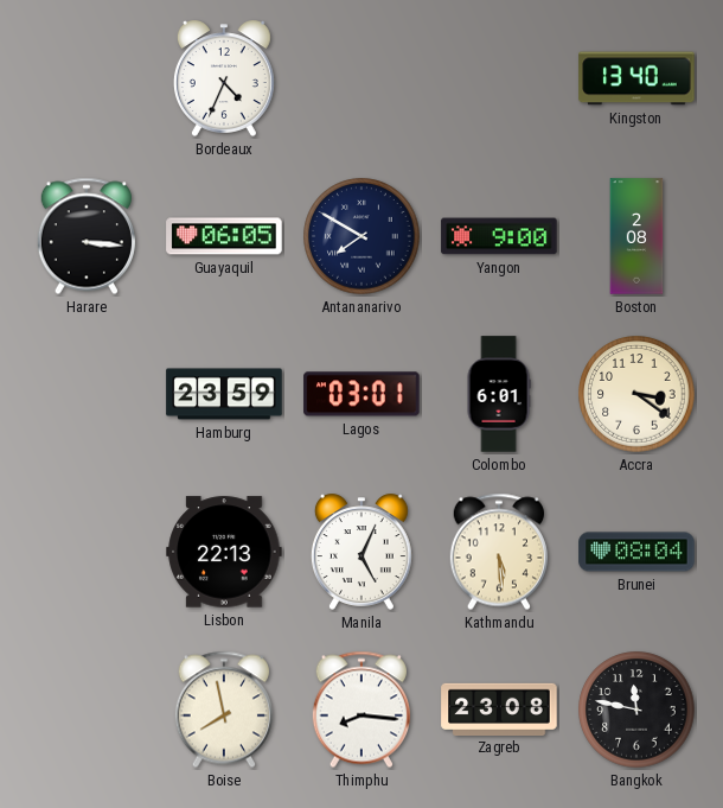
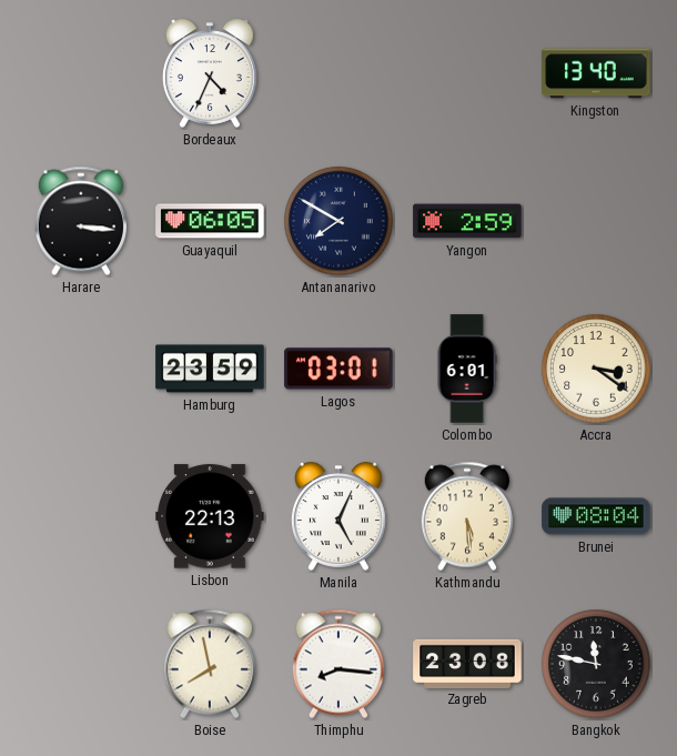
Yangon: 9:00 -> 2:59 (467, 221)
Boston: 2:08 -> none (636, 236)
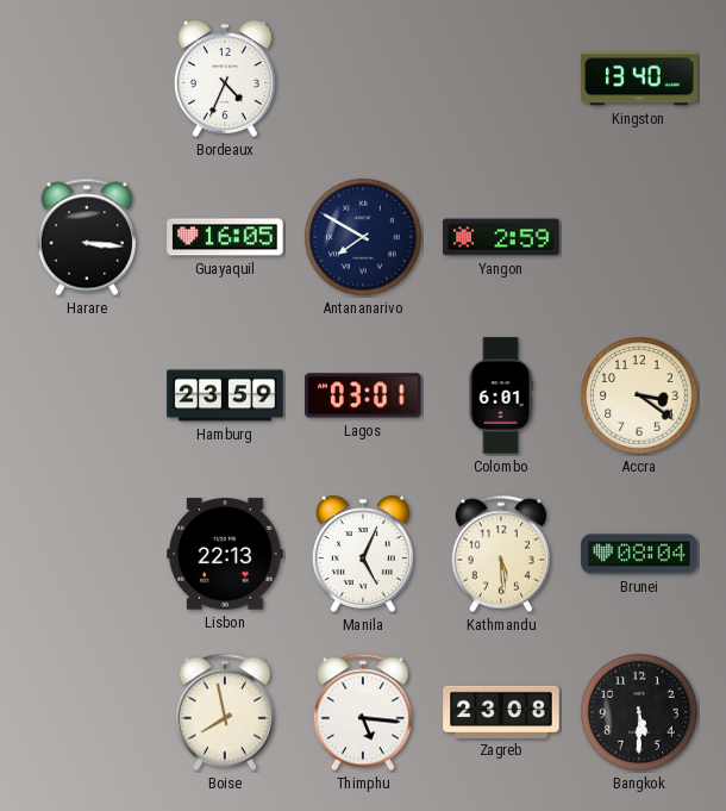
Guayaquil: 06:05 -> 16:05 (225, 237)
Thimphu: 8:16 -> 5:16 (363, 712)
Bangkok: 11:47 -> 5:30 (639, 712)
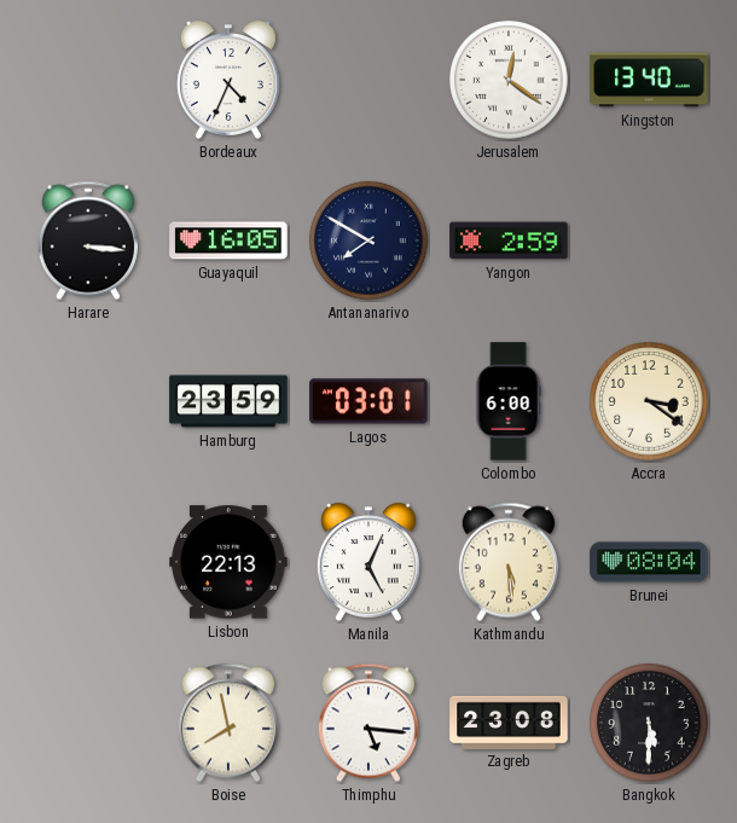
Jerusalem: none -> 12:21 (509, 80)
Colombo: 6:01 -> 6:00 (509, 401)
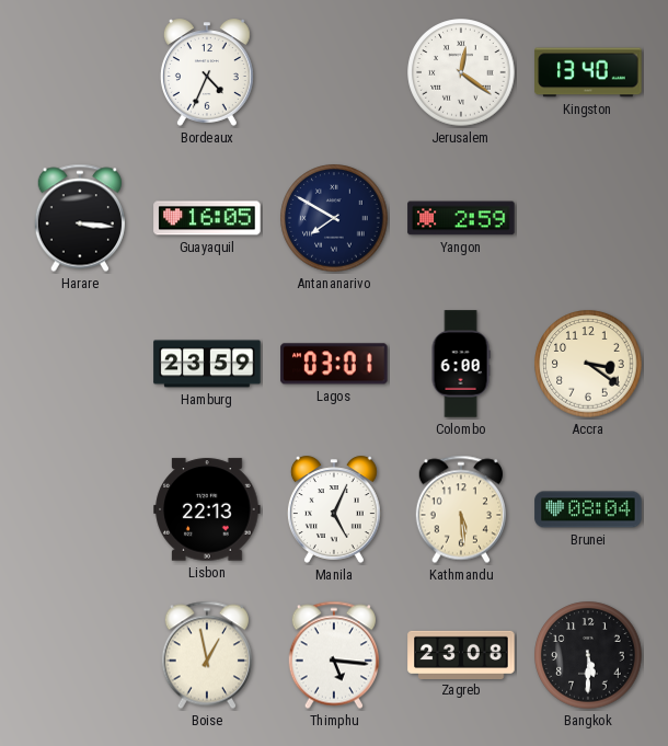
Boise: 7:58 -> 12:58 (207, 655)
